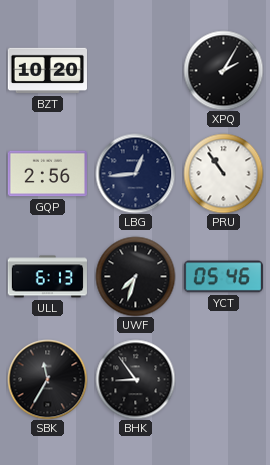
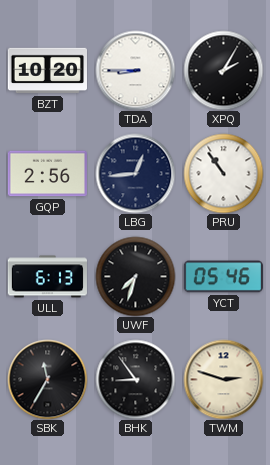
TDA: none -> 8:45 (135, 70)
TWM: none -> 2:48 (223, 379)
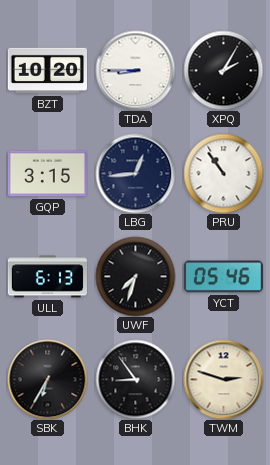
GQP: 2:56 -> 3:15 (47, 174)
SBK: 11:35 -> 6:35 (47, 379)
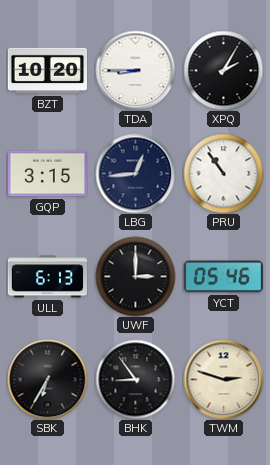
UWF: 7:33 -> 3:00 (135, 276)
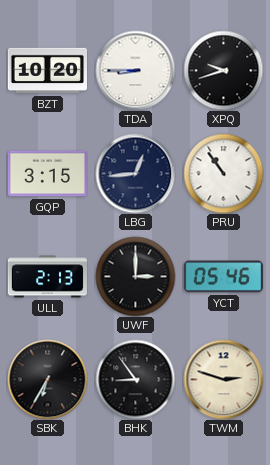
XPQ: 2:05 -> 9:42 (223, 70)
ULL: 6:13 -> 2:13 (47, 277)
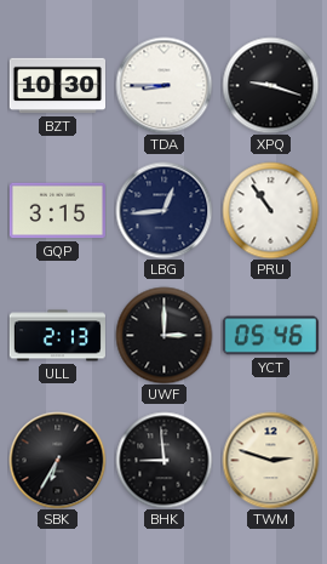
BZT: 10:20 -> 10:30 (57, 86)
XPQ: 9:42 -> 9:18 (270, 85)
BHK: 8:54 -> 8:59 (163, 460)
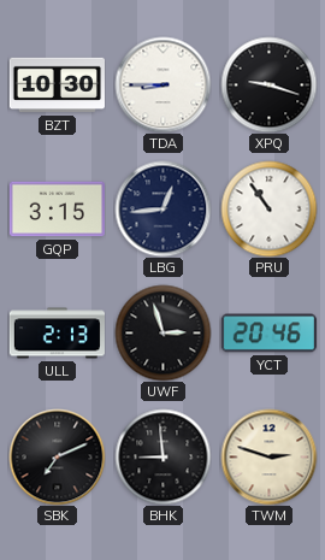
UWF: 3:00 -> 2:57 (162, 332)
YCT: 05:46 -> 20:46 (268, 334)
SBK: 6:35 -> 7:11 (57, 456)
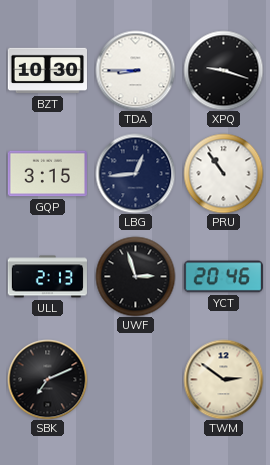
BHK: 8:59 -> none (162, 456)
TWM: 2:48 -> 2:51 (223, 379)
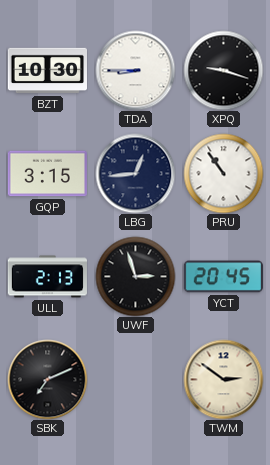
YCT: 20:46 -> 20:45 (223, 277)
